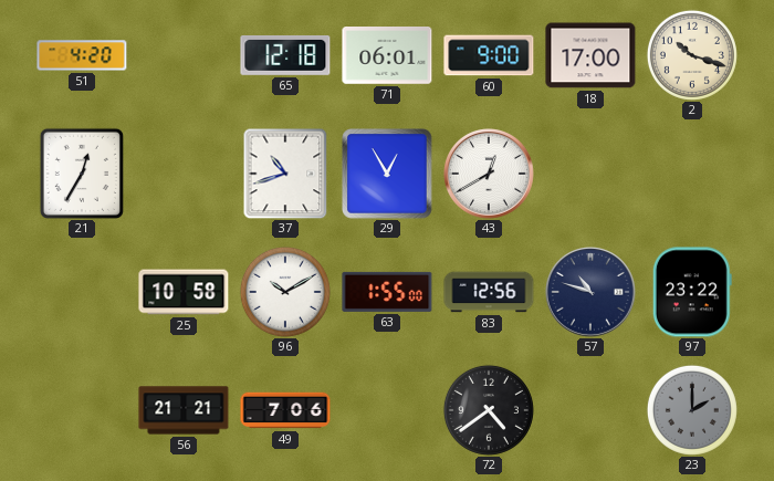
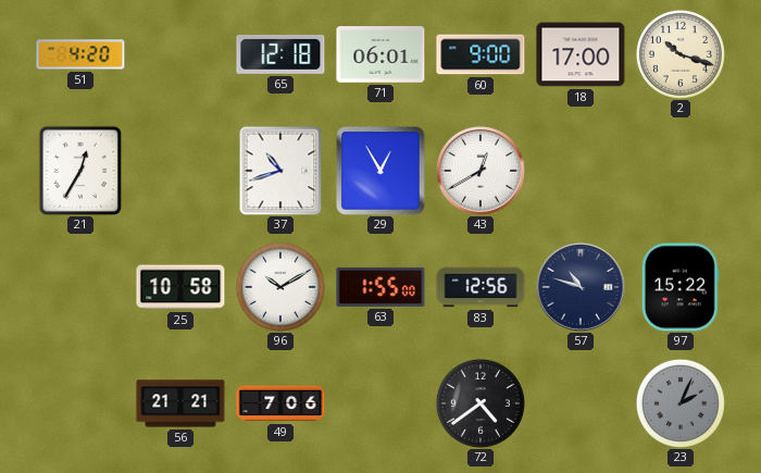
97: 23:22 -> 15:22 (681, 287)
23: 2:00 -> 2:04 (681, 403)
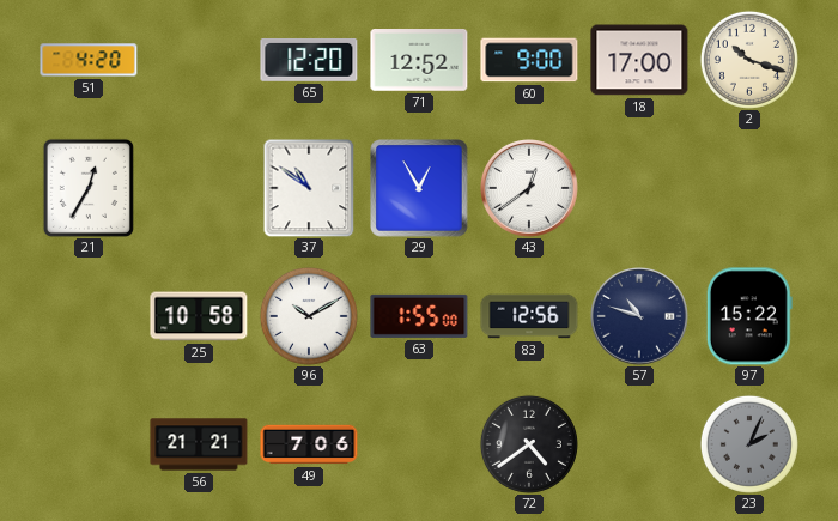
65: 12:18 -> 12:20 (309, 60)
71: 06:01 -> 12:52 (419, 61)
37: 10:42 -> 10:51 (309, 188)
43: 12:40 -> 12:39 (530, 189)
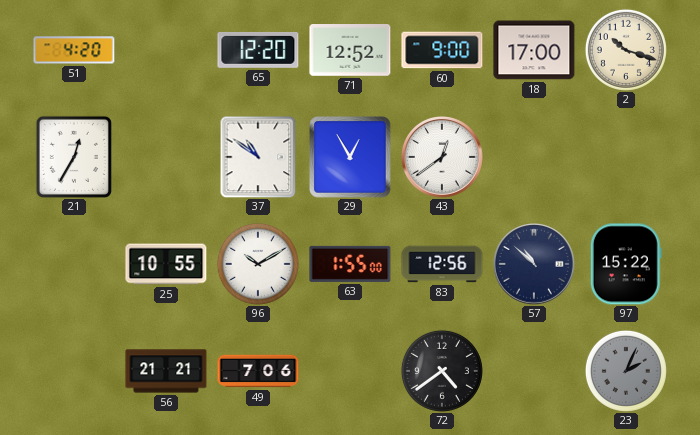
25: 10:58 -> 10:55 (166, 264)
57: 10:48 -> 10:52 (535, 265)
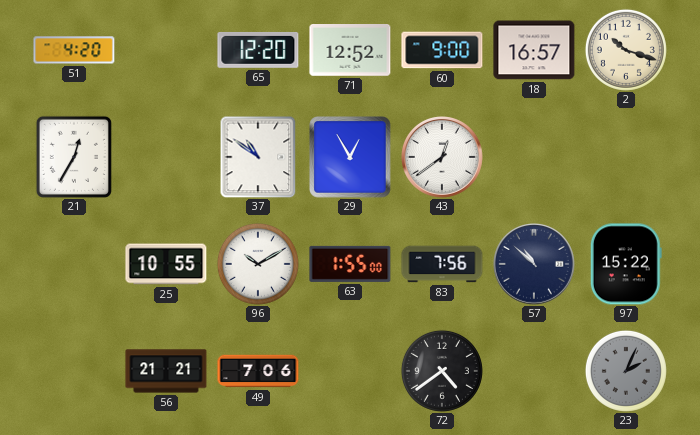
18: 17:00 -> 16:57 (534, 50)
83: 12:56 -> 7:56 (442, 264)
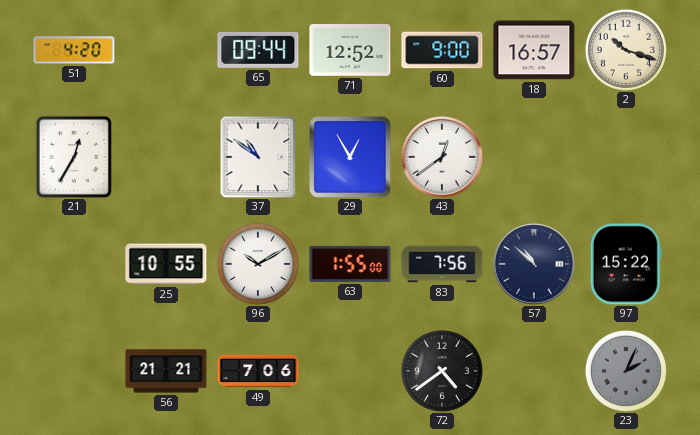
65: 12:20 -> 09:44 (258, 50)
